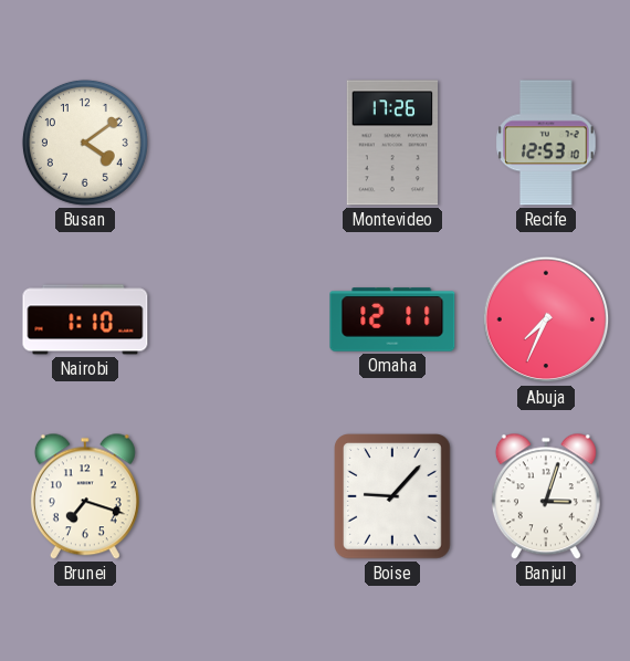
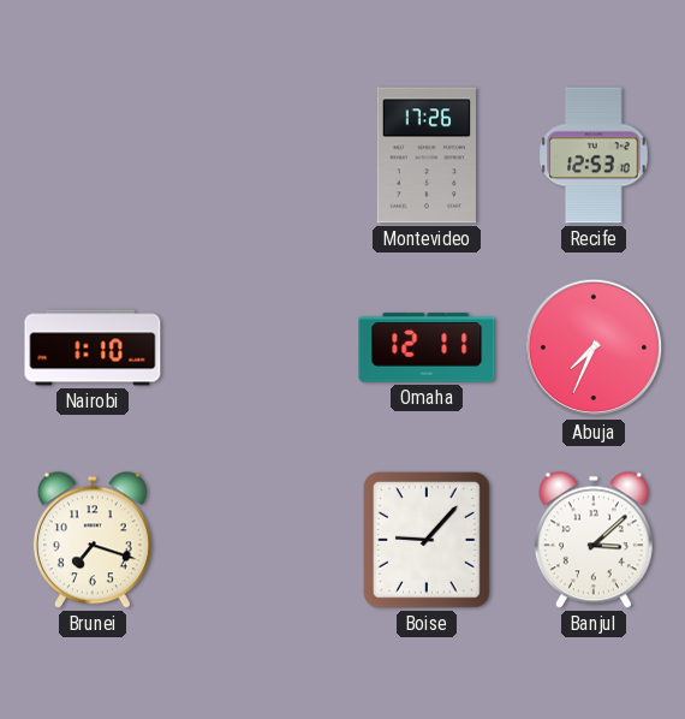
Busan: 4:09 -> none (85, 143)
Banjul: 3:03 -> 3:08 (594, 540)
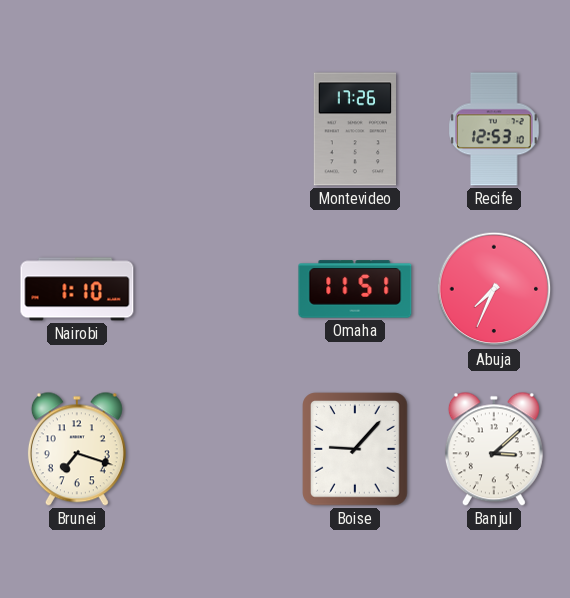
Omaha: 12:11 -> 11:51 (355, 289)
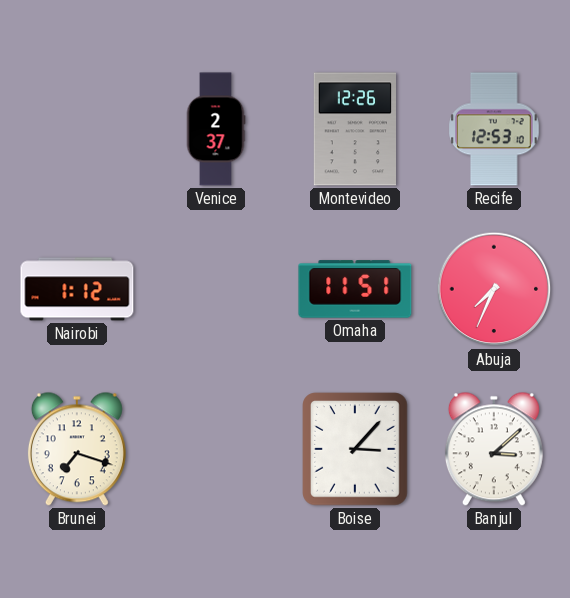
Venice: none -> 2:37 (216, 129)
Montevideo: 17:26 -> 12:26 (354, 129)
Nairobi: 1:10 -> 1:12 (77, 289)
Boise: 9:07 -> 3:07 (355, 449)
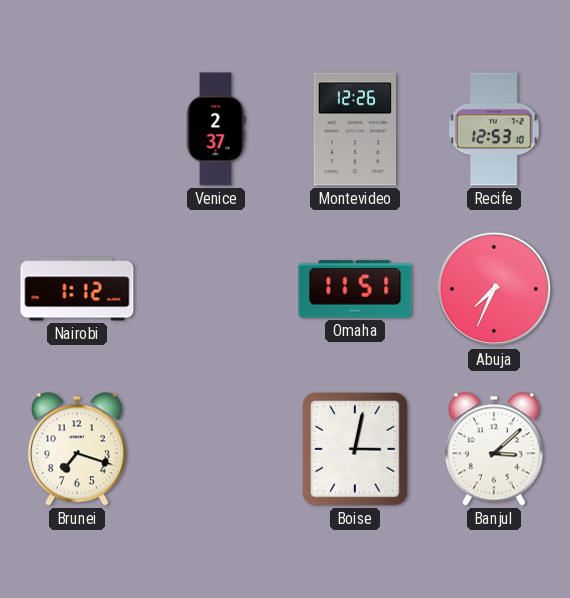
Boise: 3:07 -> 3:02 (355, 449)
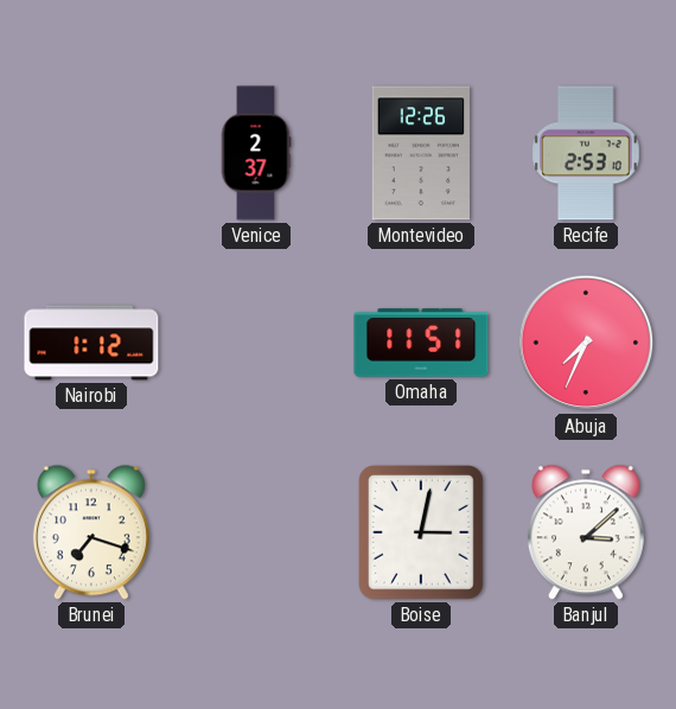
Recife: 12:53 -> 2:53 (586, 153)
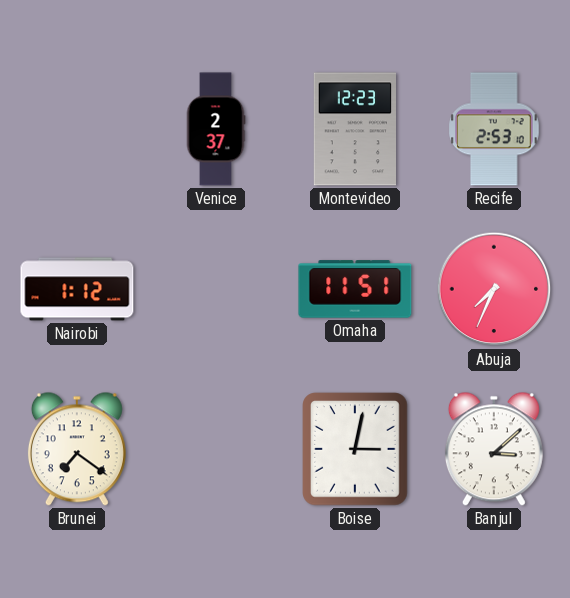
Montevideo: 12:26 -> 12:23 (354, 129)
Brunei: 7:18 -> 7:21 (77, 449)
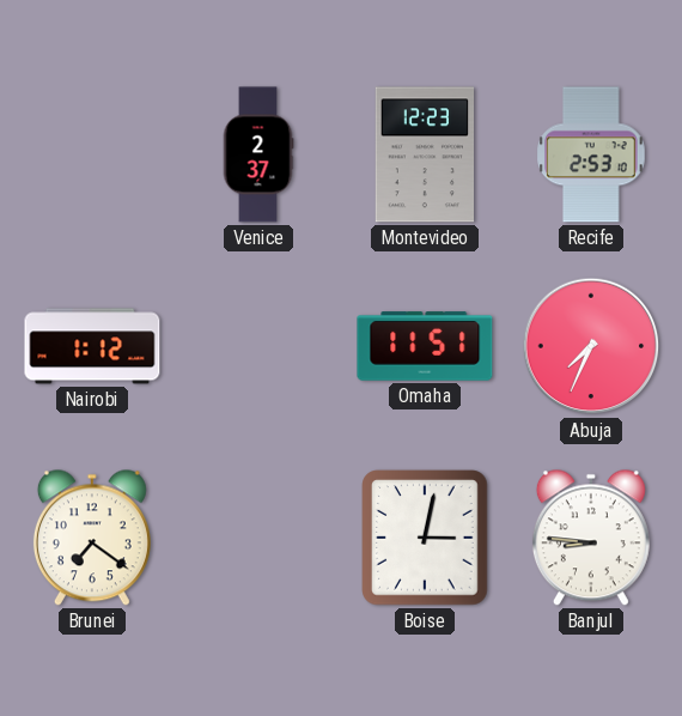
Banjul: 3:08 -> 8:46 (591, 538)
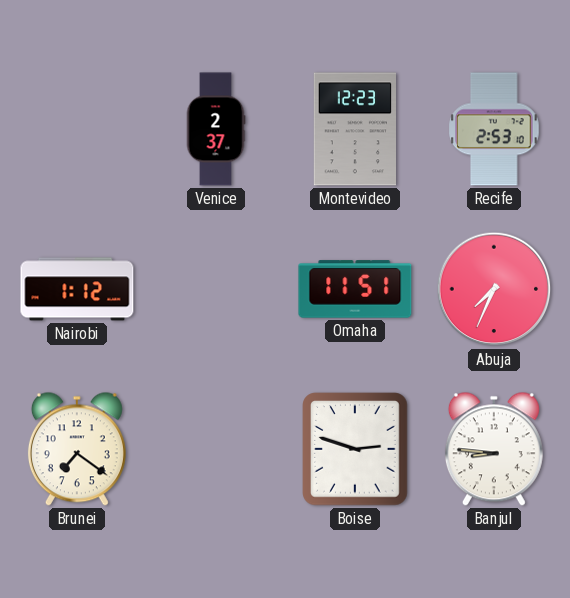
Boise: 3:02 -> 2:48 (355, 449)
